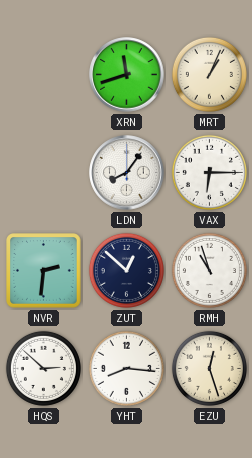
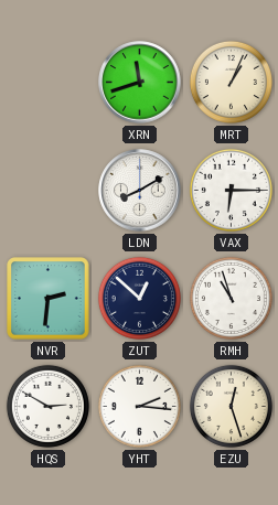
LDN: 8:06 -> 8:10 (140, 191)
HQS: 2:52 -> 2:50 (47, 406)
YHT: 8:16 -> 2:16 (139, 406)
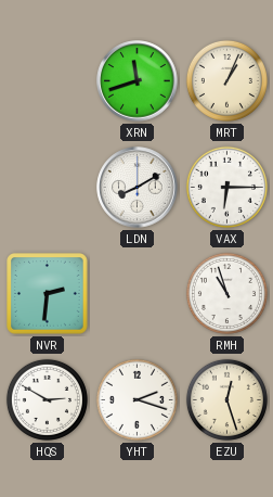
ZUT: 12:52 -> none (139, 298)
YHT: 2:16 -> 2:18 (136, 399)
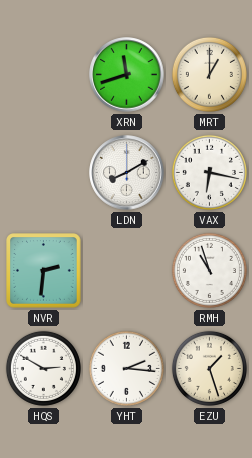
MRT: 1:04 -> 1:00 (209, 74)
VAX: 6:15 -> 6:17 (209, 172)
YHT: 2:18 -> 2:16 (126, 368)
EZU: 12:27 -> 1:27 (209, 368)
